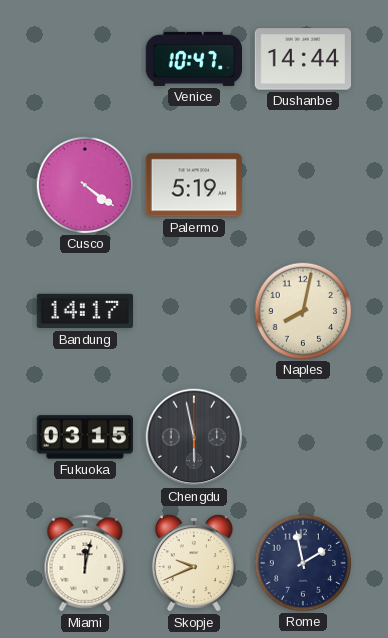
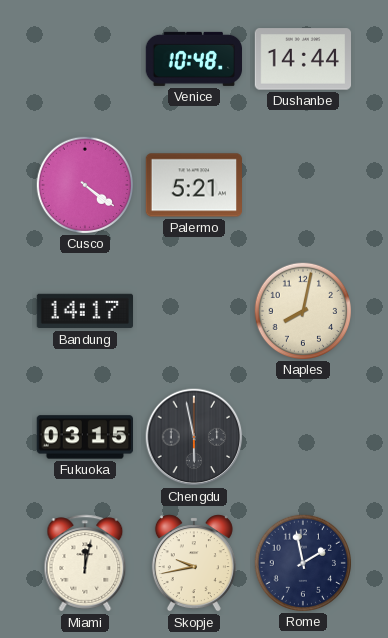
Venice: 10:47 -> 10:48 (193, 59)
Palermo: 5:19 -> 5:21 (193, 185)
Skopje: 9:41 -> 9:43 (194, 563)
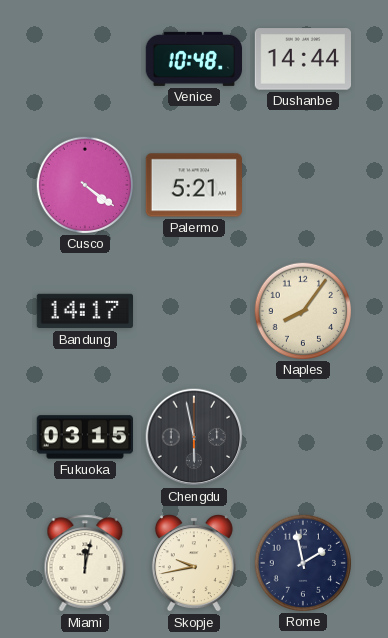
Naples: 8:02 -> 8:06 (302, 310)
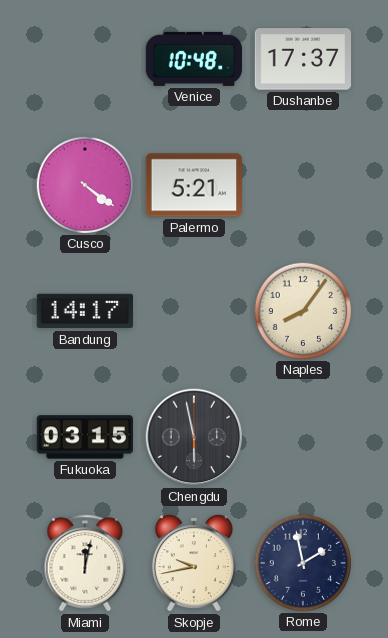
Dushanbe: 14:44 -> 17:37 (303, 59)
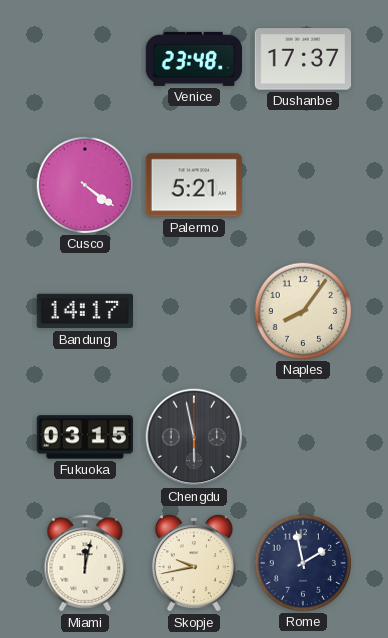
Venice: 10:48 -> 23:48 (193, 59)
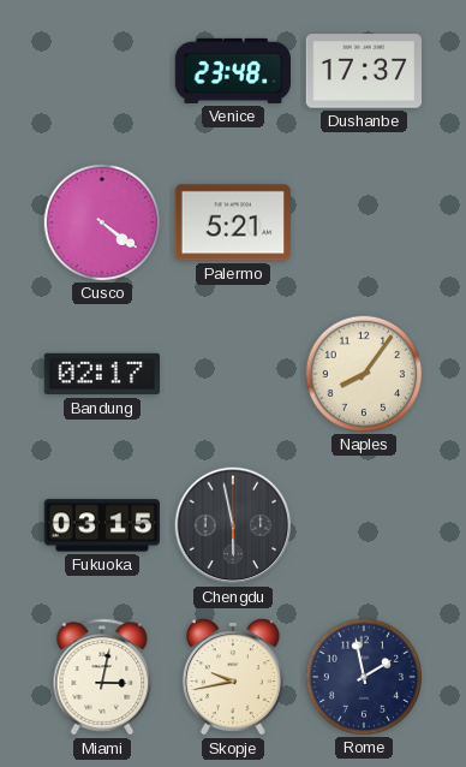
Bandung: 14:17 -> 02:17 (101, 374)
Miami: 12:02 -> 3:02 (102, 677)
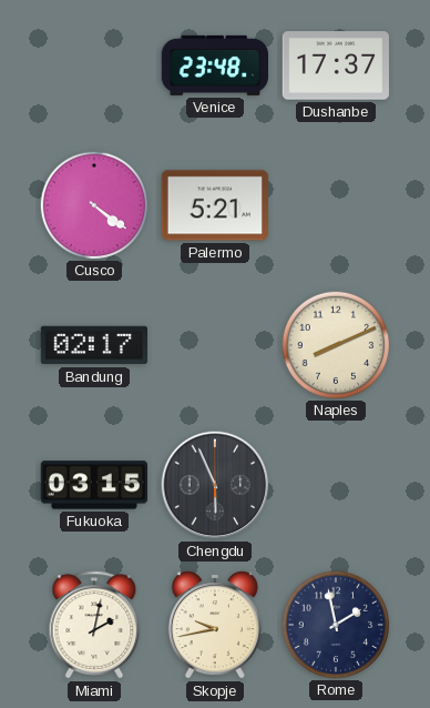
Naples: 8:06 -> 8:11 (335, 344)
Chengdu: 5:58 -> 5:56 (215, 485)
Miami: 3:02 -> 2:02 (94, 625)
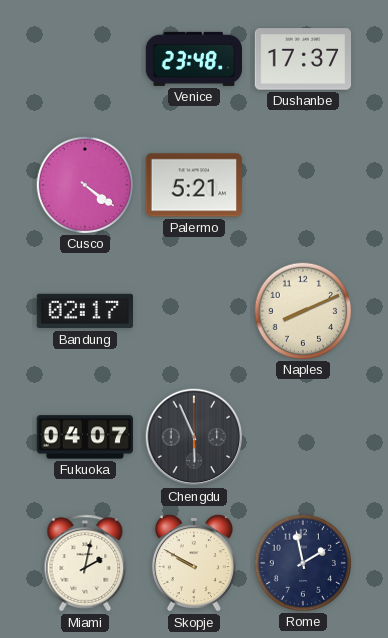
Fukuoka: 03:15 -> 04:07 (84, 437)
Skopje: 9:43 -> 9:50 (194, 563)
